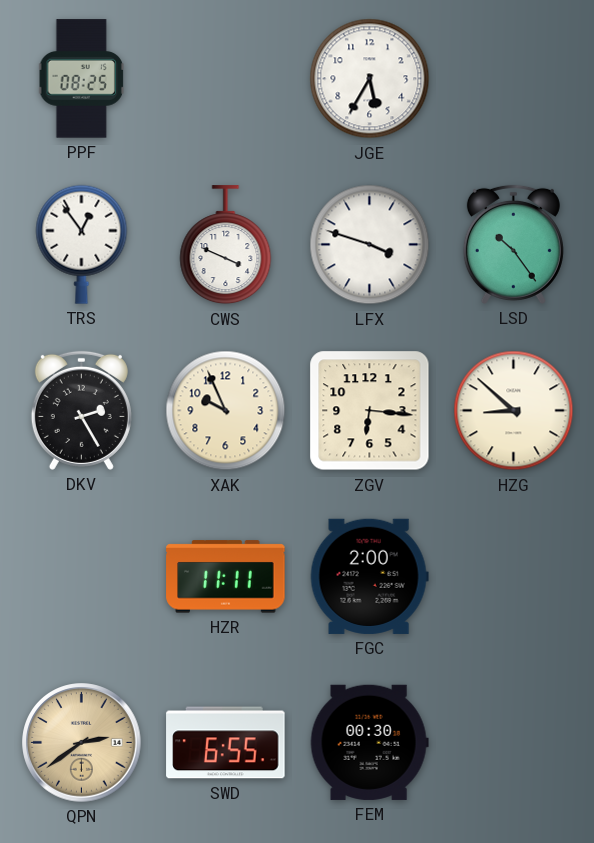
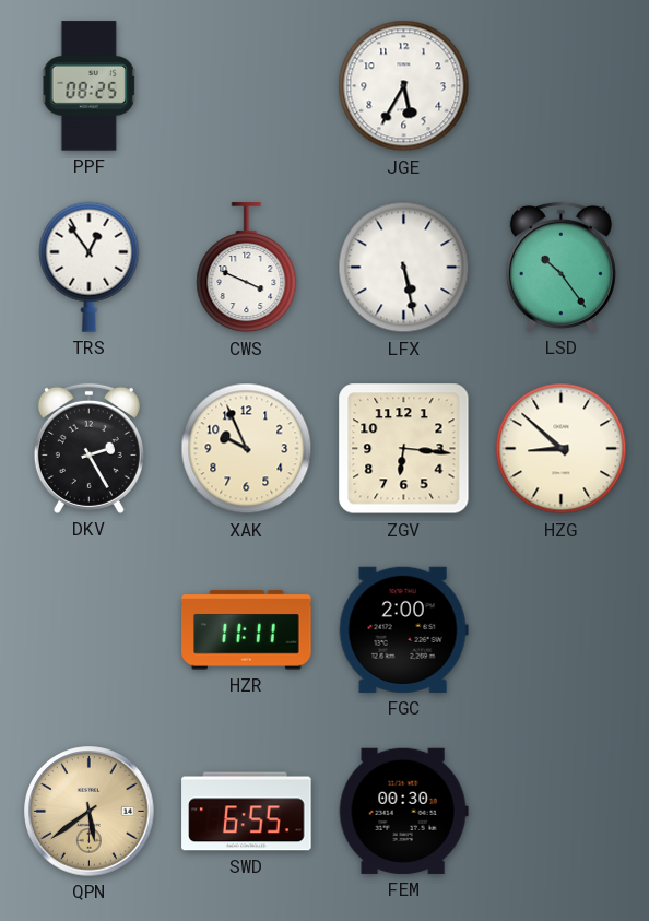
LFX: 3:48 -> 5:28 (404, 268)
QPN: 2:39 -> 5:39 (90, 812)
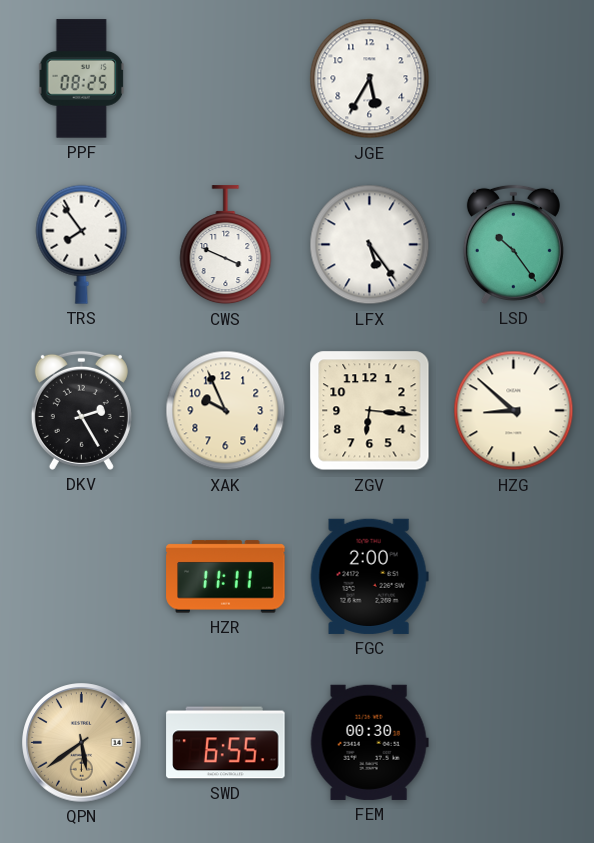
TRS: 12:54 -> 7:54 (82, 244)
LFX: 5:28 -> 5:24 (370, 245)
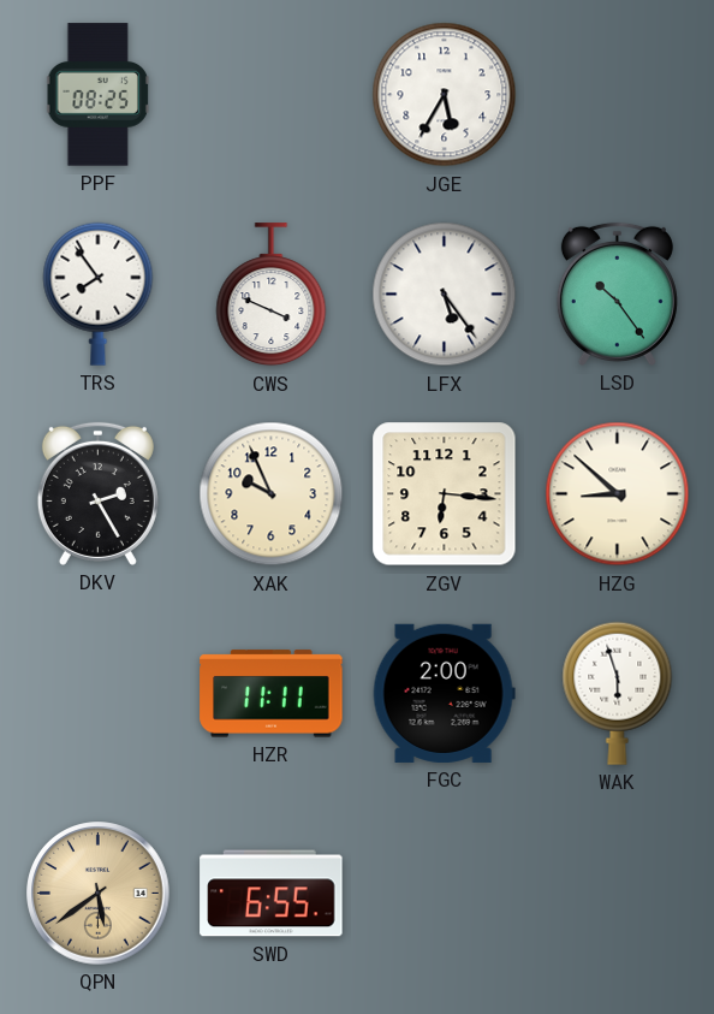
WAK: none -> 5:57 (618, 693)
FEM: 00:30 -> none (369, 742)
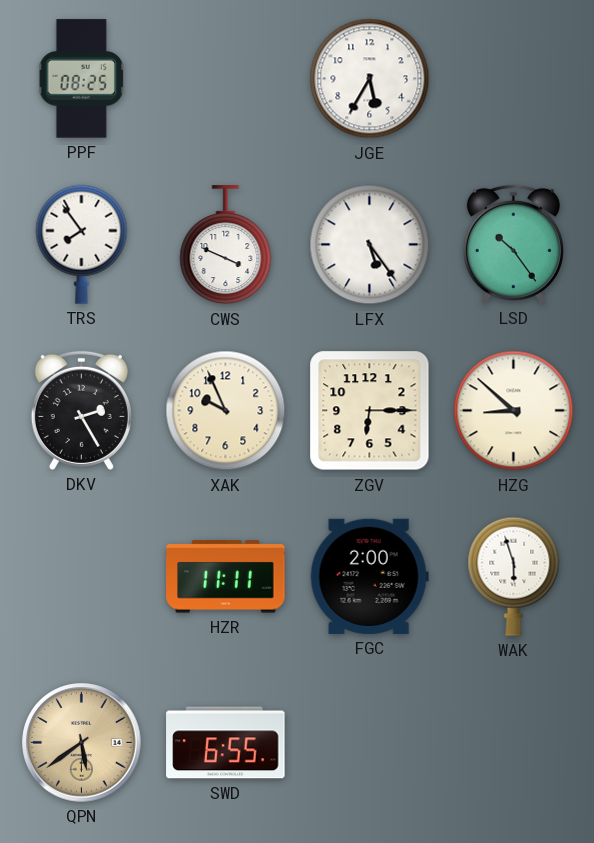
ZGV: 6:16 -> 6:15 (370, 411)
